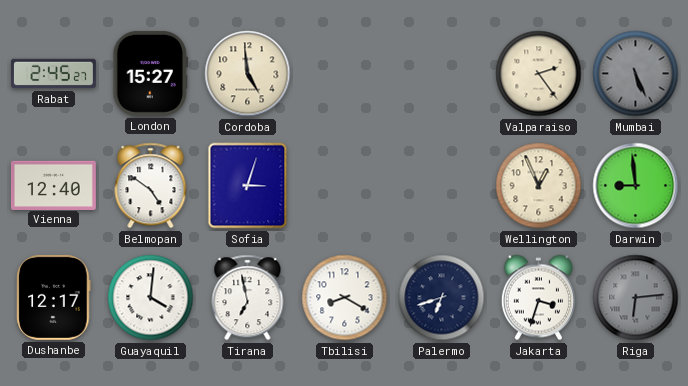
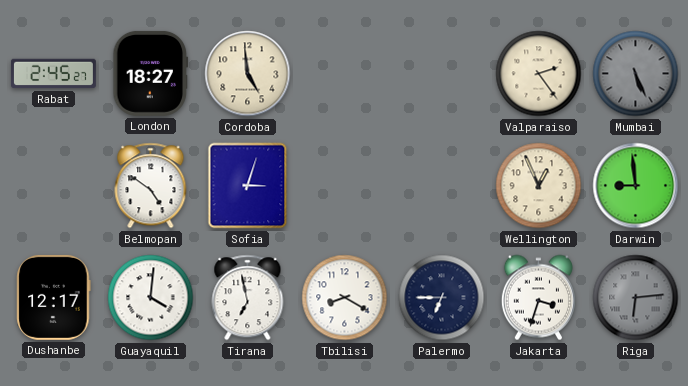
London: 15:27 -> 18:27 (151, 73)
Vienna: 12:40 -> none (53, 185)
Palermo: 6:42 -> 6:45 (442, 298)
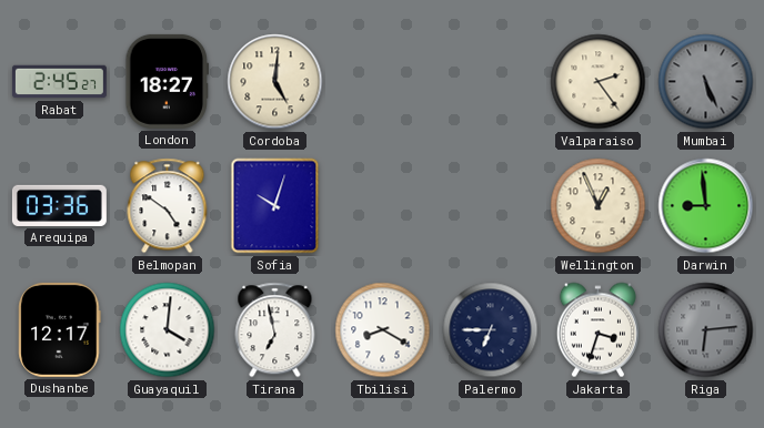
Cordoba: 4:59 -> 5:01 (275, 82)
Arequipa: none -> 03:36 (59, 205)
Sofia: 3:03 -> 10:03 (275, 206)
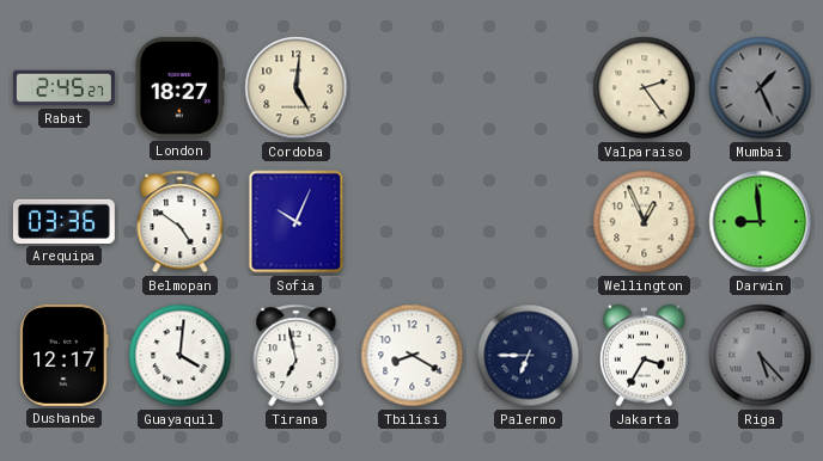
Mumbai: 5:26 -> 1:26 (761, 88)
Sofia: 10:03 -> 10:04 (297, 222)
Jakarta: 3:33 -> 3:35 (644, 356)
Riga: 6:14 -> 5:23 (761, 356)
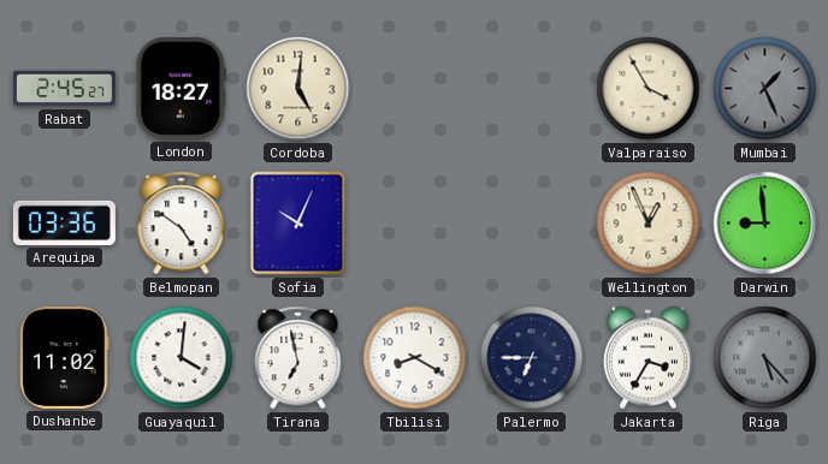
Valparaiso: 2:24 -> 3:55 (649, 89)
Dushanbe: 12:17 -> 11:02 (65, 357)
